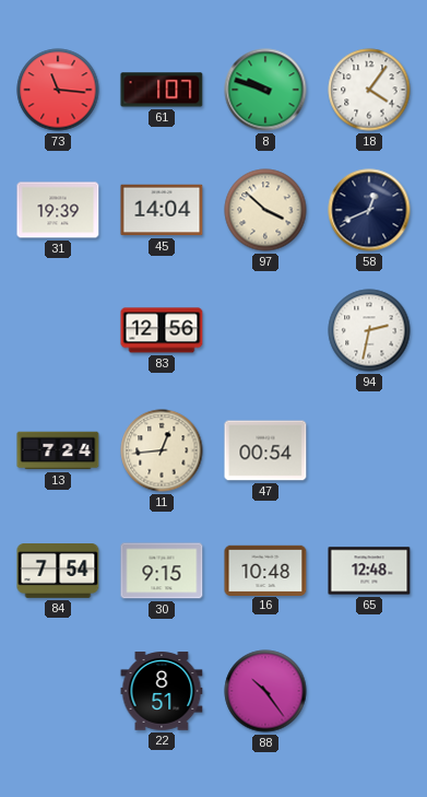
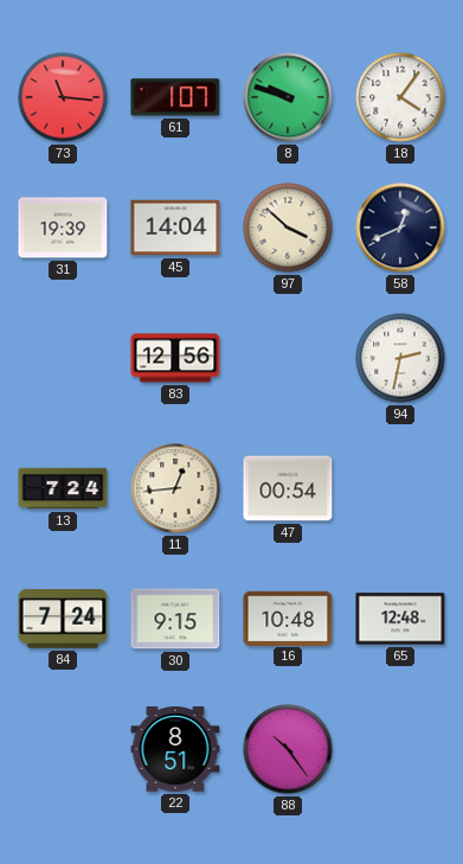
84: 7:54 -> 7:24 (63, 620)
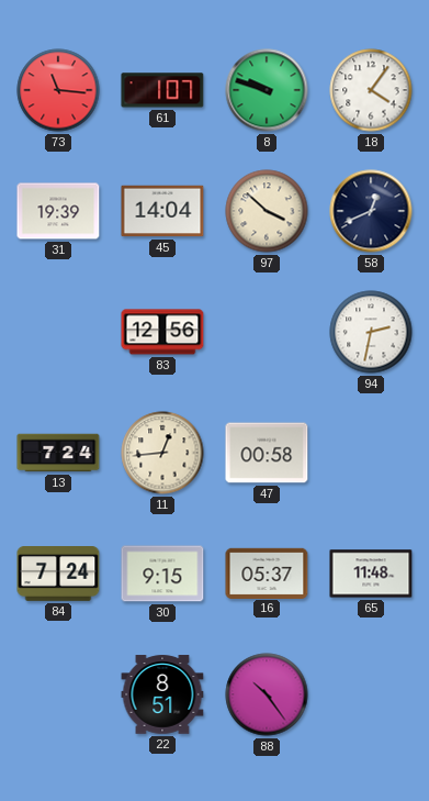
47: 00:54 -> 00:58 (267, 453)
16: 10:48 -> 05:37 (267, 572)
65: 12:48 -> 11:48 (371, 574)
